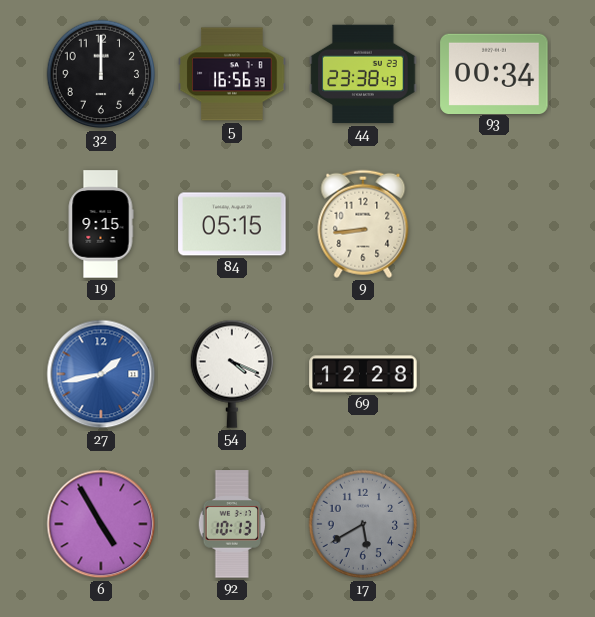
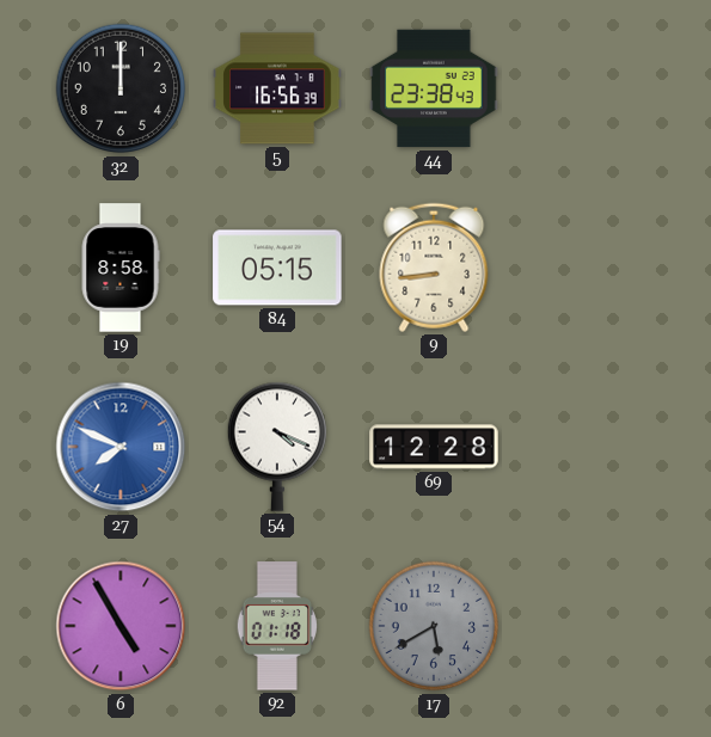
93: 00:34 -> none (494, 73)
19: 9:15 -> 8:58 (121, 268)
27: 1:43 -> 7:49 (121, 447)
92: 10:13 -> 01:18 (276, 626)
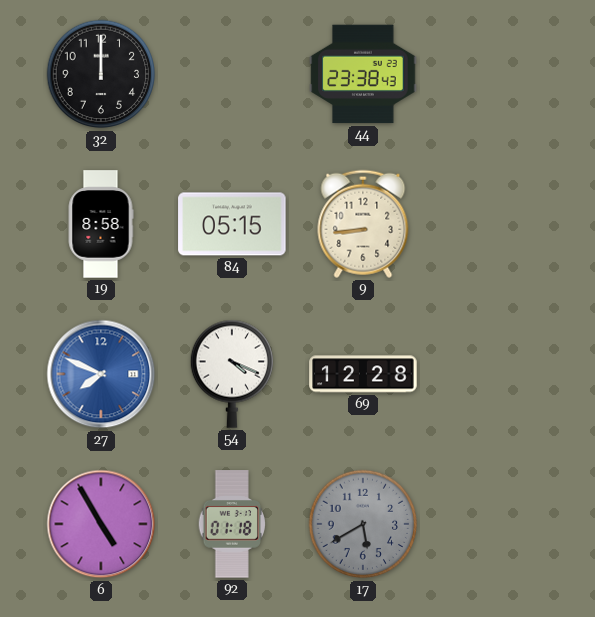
5: 16:56 -> none (277, 88)
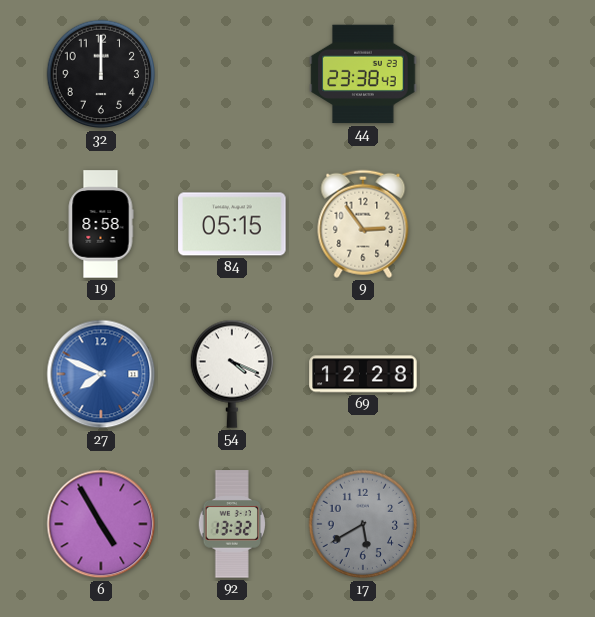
9: 8:44 -> 2:54 (363, 224)
92: 01:18 -> 13:32 (231, 524)
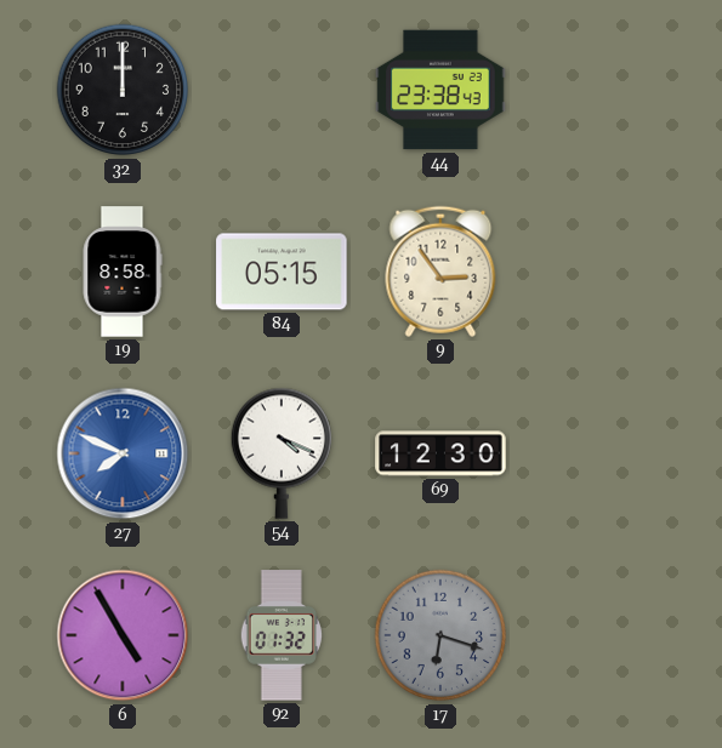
69: 12:28 -> 12:30 (440, 453)
92: 13:32 -> 01:32 (280, 635)
17: 5:40 -> 6:18 (440, 635)
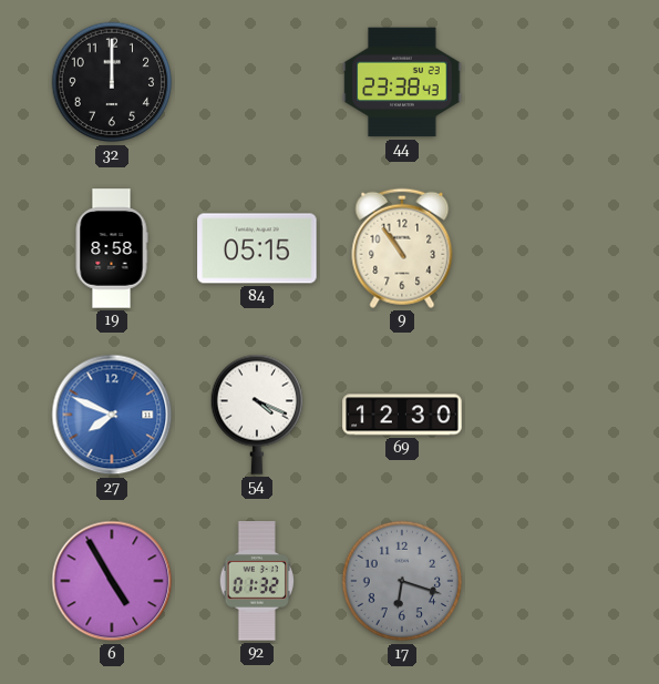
9: 2:54 -> 10:54 (402, 248)
